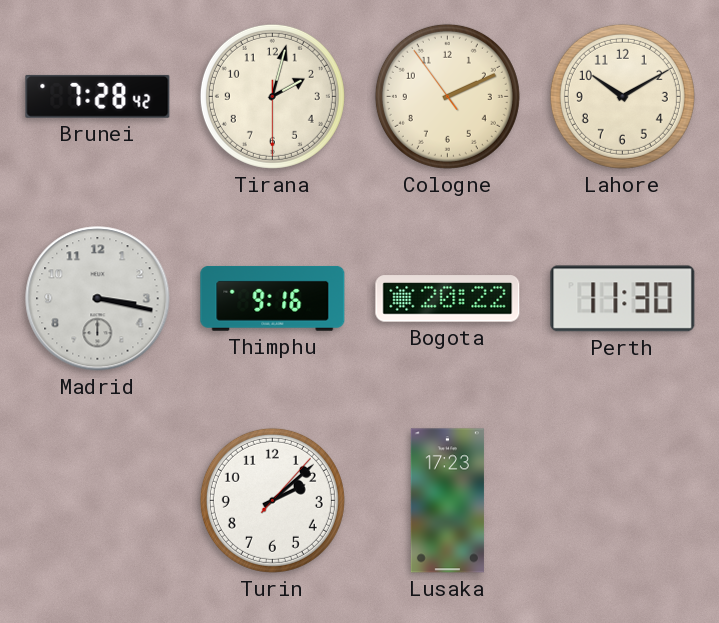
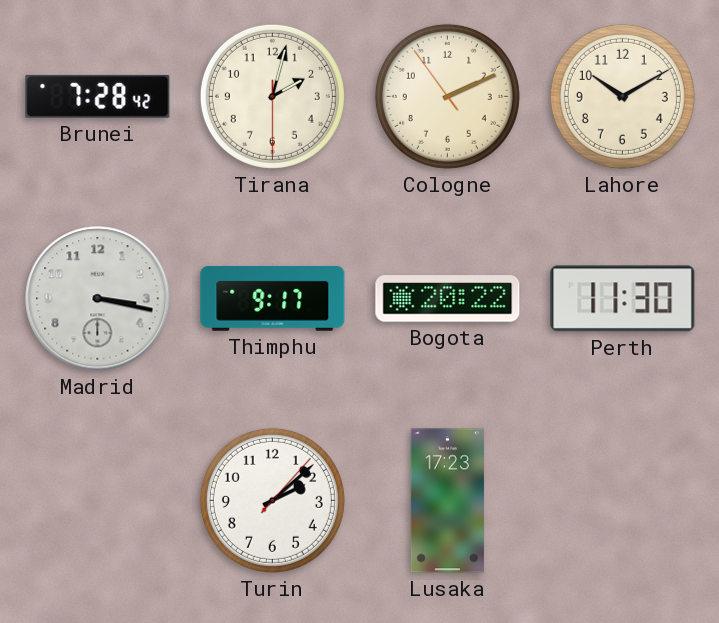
Thimphu: 9:16 -> 9:17 (273, 298)
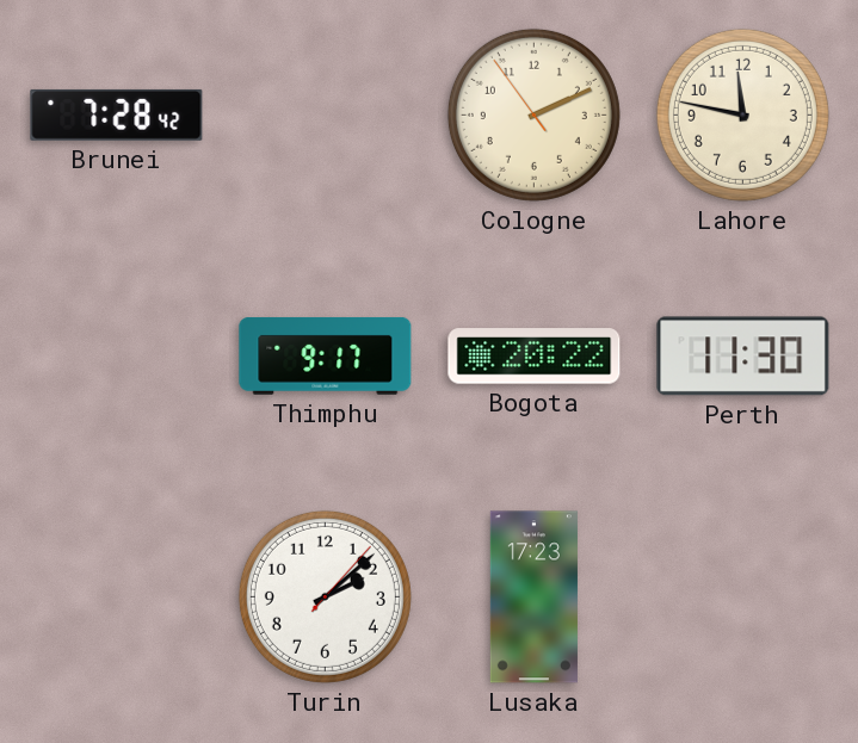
Tirana: 2:02 -> none (272, 96)
Lahore: 10:10 -> 11:47 (742, 114)
Madrid: 3:17 -> none (98, 299)
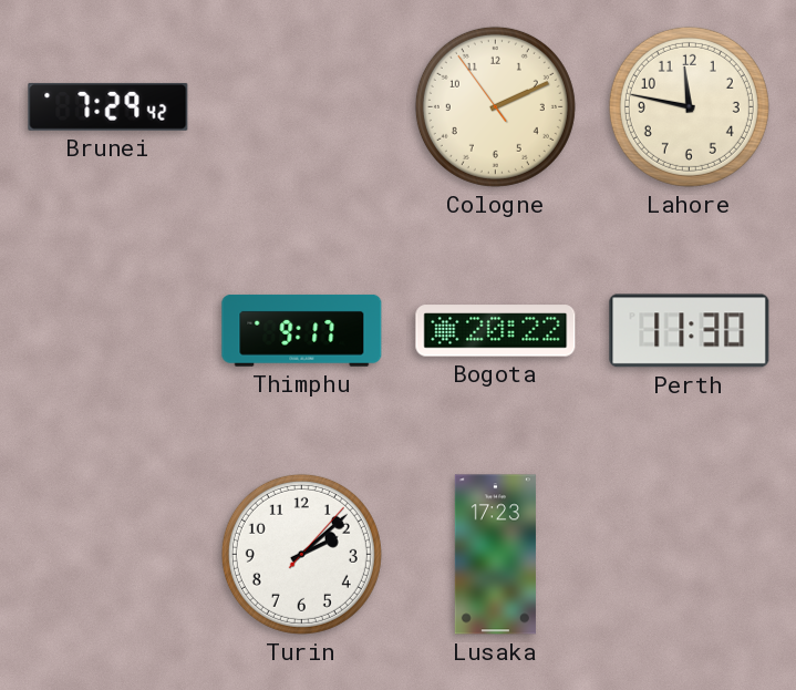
Brunei: 7:28 -> 7:29 (108, 106)
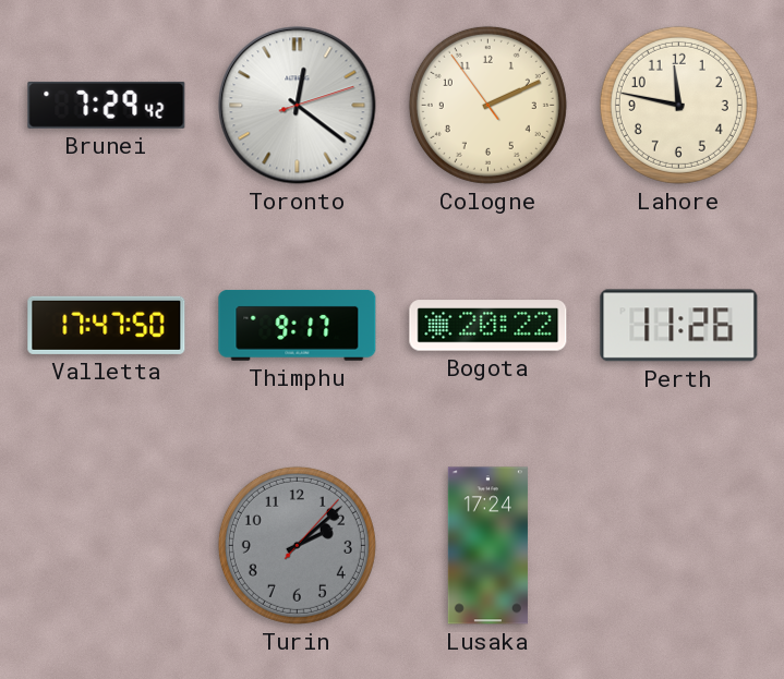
Toronto: none -> 12:21 (298, 106)
Valletta: none -> 17:47 (107, 325)
Perth: 11:30 -> 11:26 (679, 326)
Turin dial: white -> grey (297, 545)
Lusaka: 17:23 -> 17:24 (487, 546)
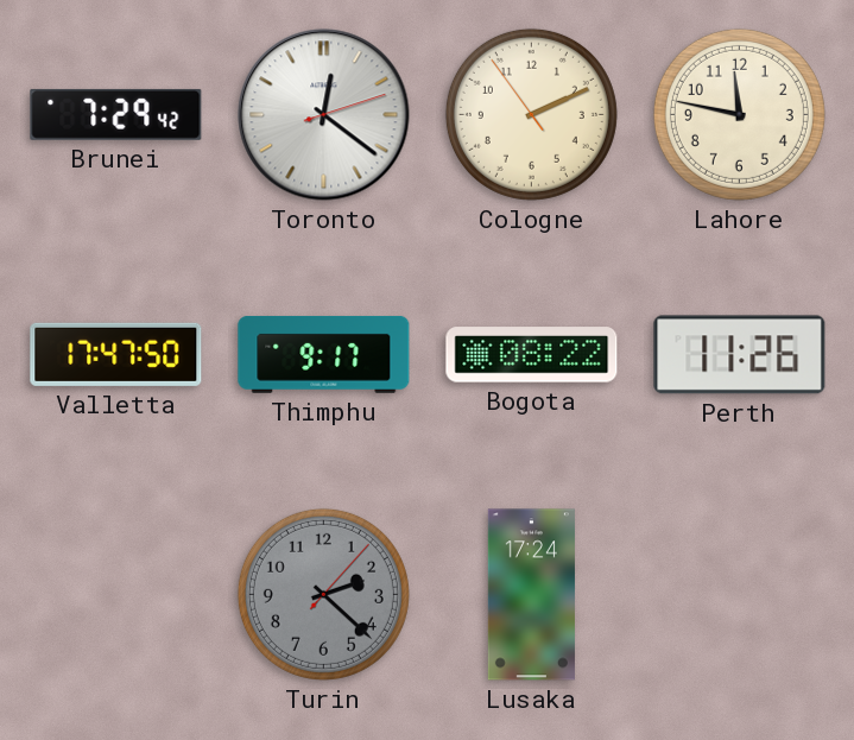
Bogota: 20:22 -> 08:22 (532, 355)
Turin: 2:08 -> 2:22 (323, 594)
